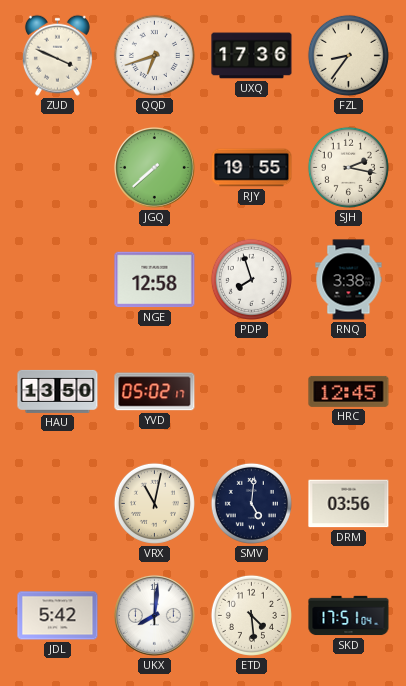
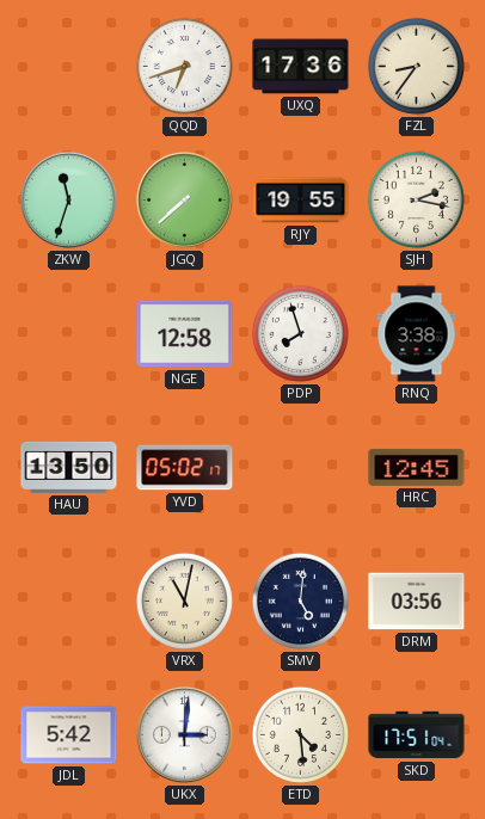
ZUD: 3:49 -> none (57, 55)
ZKW: none -> 11:33 (68, 199)
UKX: 8:01 -> 3:01 (184, 734)
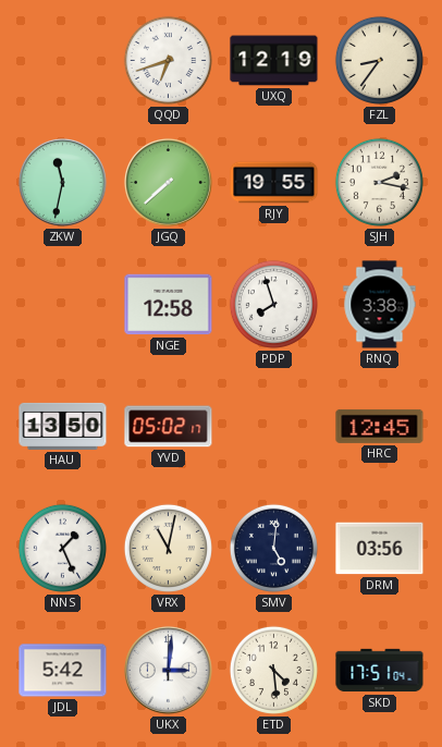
UXQ: 17:36 -> 12:19 (274, 61)
ZKW: 11:33 -> 11:32 (62, 182)
NNS: none -> 1:26 (62, 548)
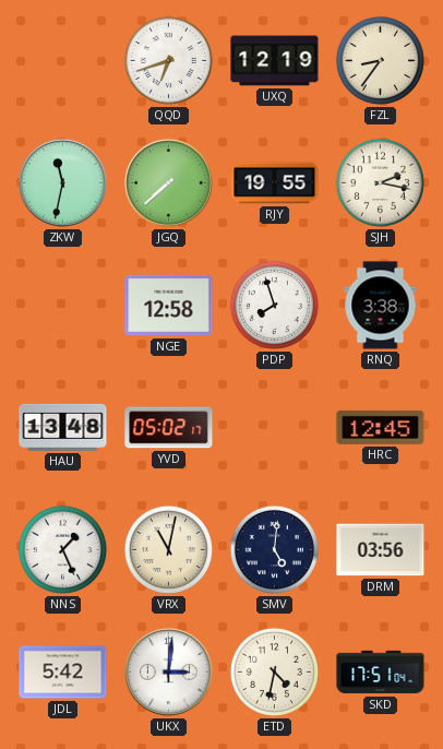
HAU: 13:50 -> 13:48 (63, 427)
ETD: 4:29 -> 4:32 (274, 671)
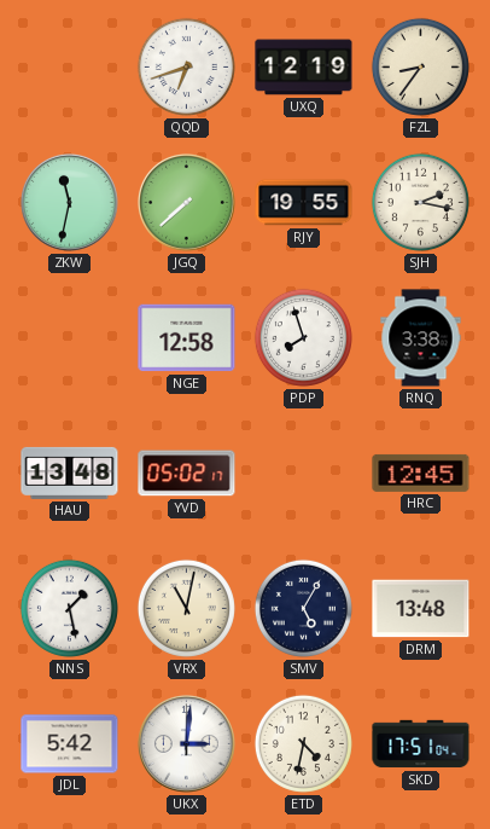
NNS: 1:26 -> 1:28 (69, 608)
SMV: 5:01 -> 5:05 (303, 608)
DRM: 03:56 -> 13:48 (421, 609)
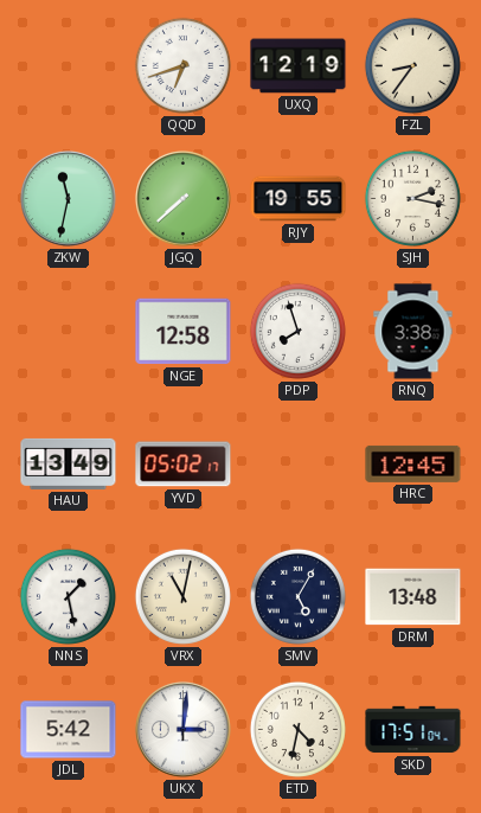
HAU: 13:48 -> 13:49 (69, 463)
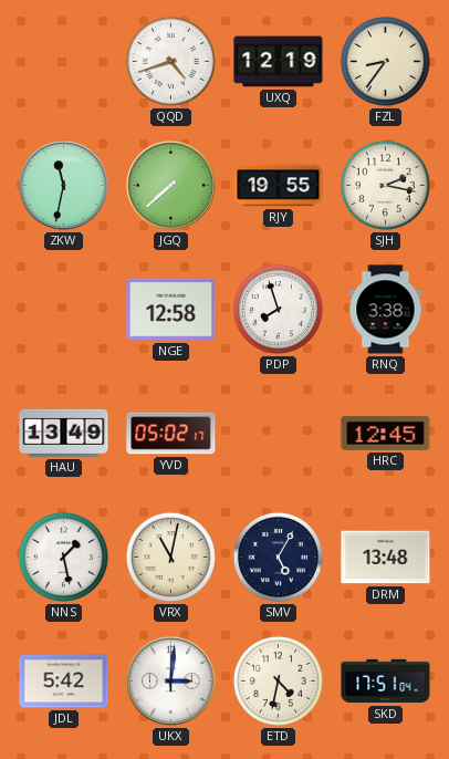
QQD: 6:42 -> 4:42 (170, 61)
